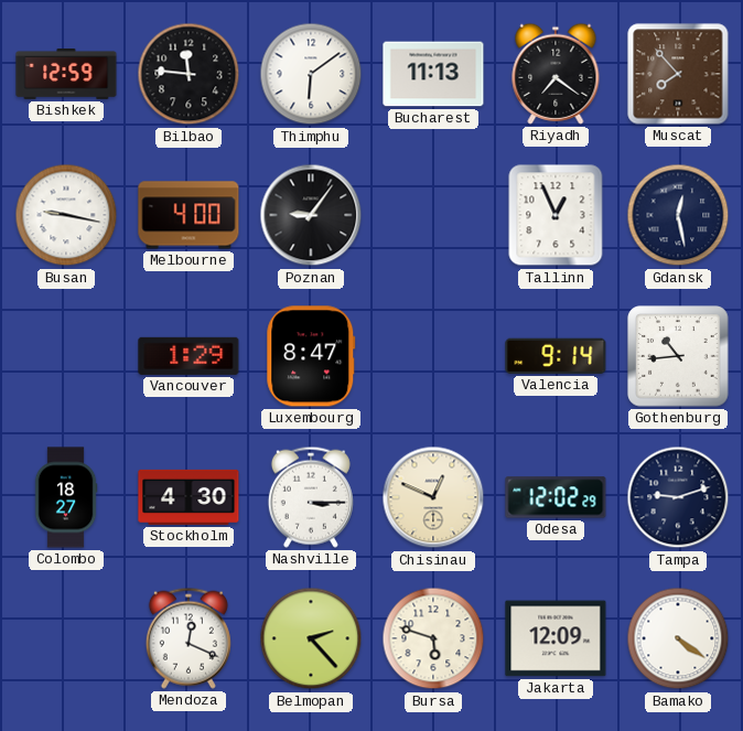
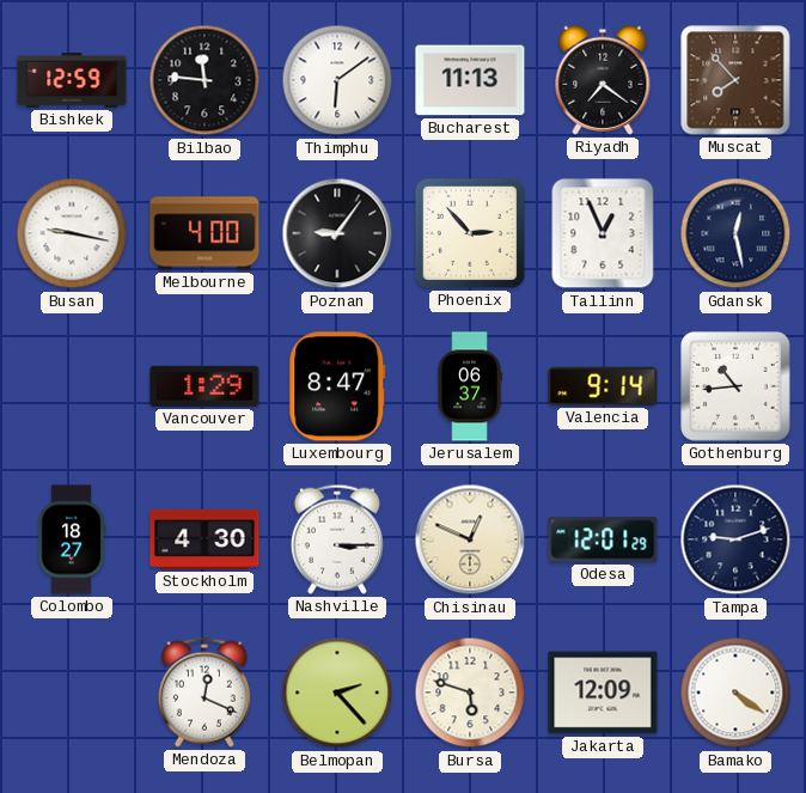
Phoenix: none -> 2:53 (470, 233)
Jerusalem: none -> 06:37 (470, 386)
Odesa: 12:02 -> 12:01 (603, 539)
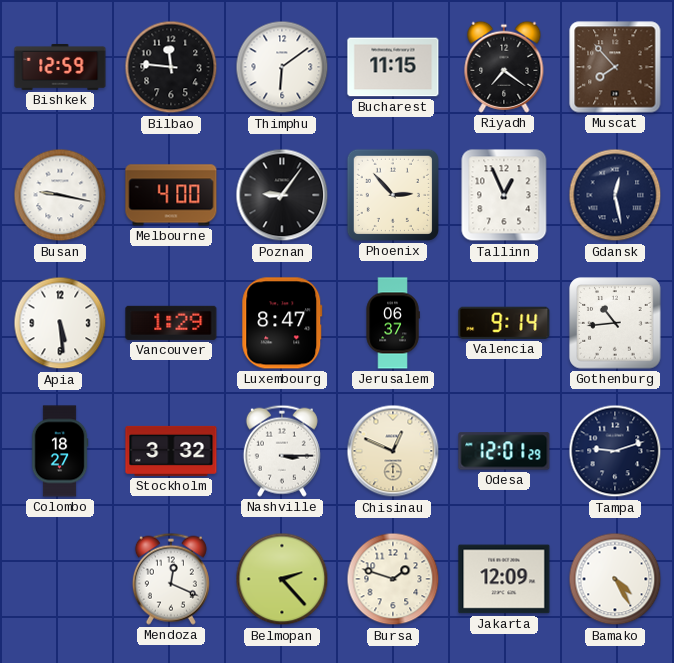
Bucharest: 11:13 -> 11:15 (393, 67)
Apia: none -> 5:29 (60, 323)
Stockholm: 4:30 -> 3:32 (171, 451)
Bursa: 5:48 -> 1:48 (393, 579)
Bamako: 4:21 -> 4:25 (615, 579)
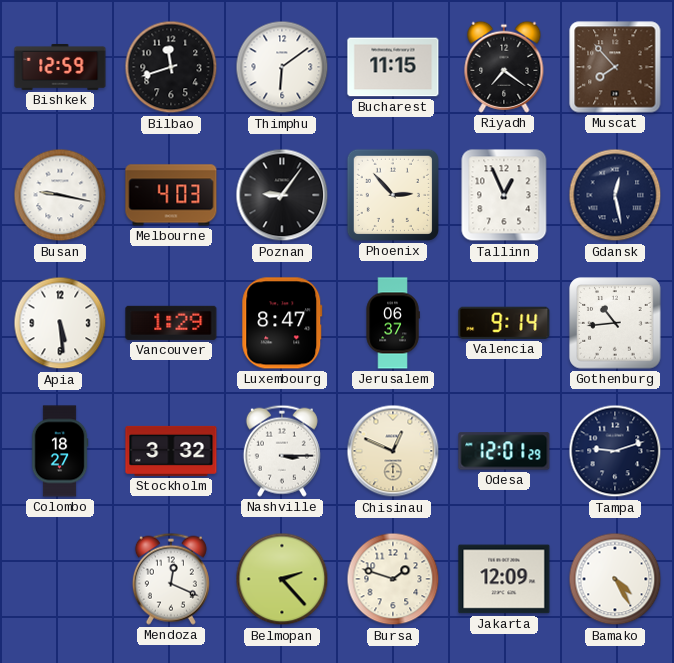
Bilbao: 11:46 -> 11:42 (171, 67)
Melbourne: 4:00 -> 4:03 (171, 195)
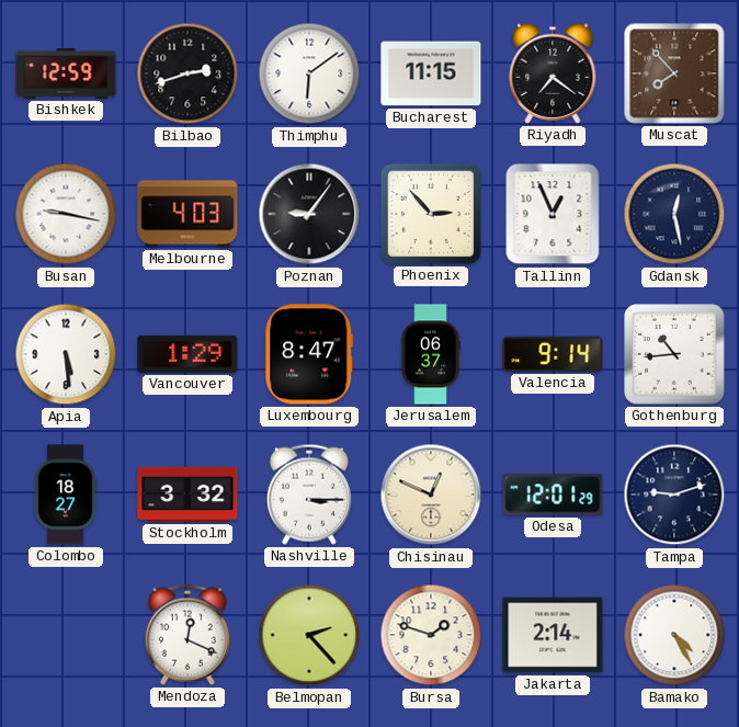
Bilbao: 11:42 -> 2:42 (187, 73)
Jakarta: 12:09 -> 2:14 (553, 635)
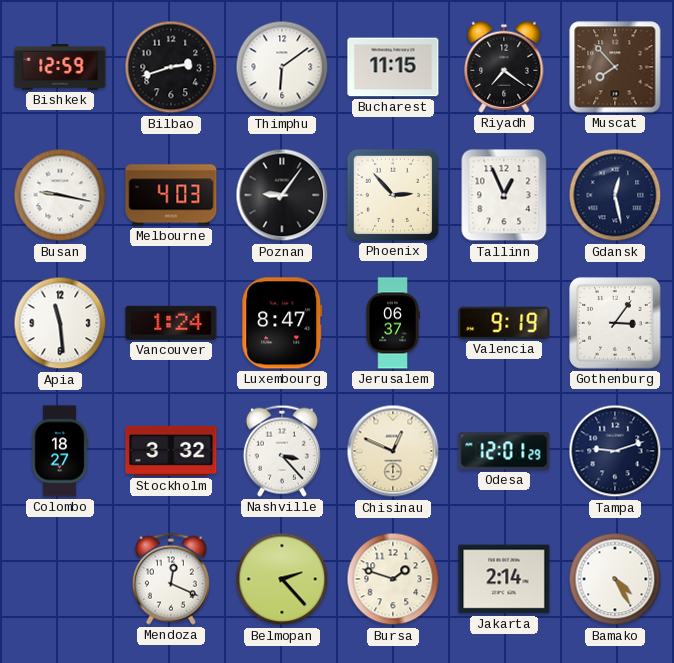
Apia: 5:29 -> 11:29 (60, 323)
Vancouver: 1:29 -> 1:24 (171, 323)
Valencia: 9:14 -> 9:19 (504, 323)
Gothenburg: 10:44 -> 3:06 (615, 323)
Nashville: 3:15 -> 3:23 (282, 451)
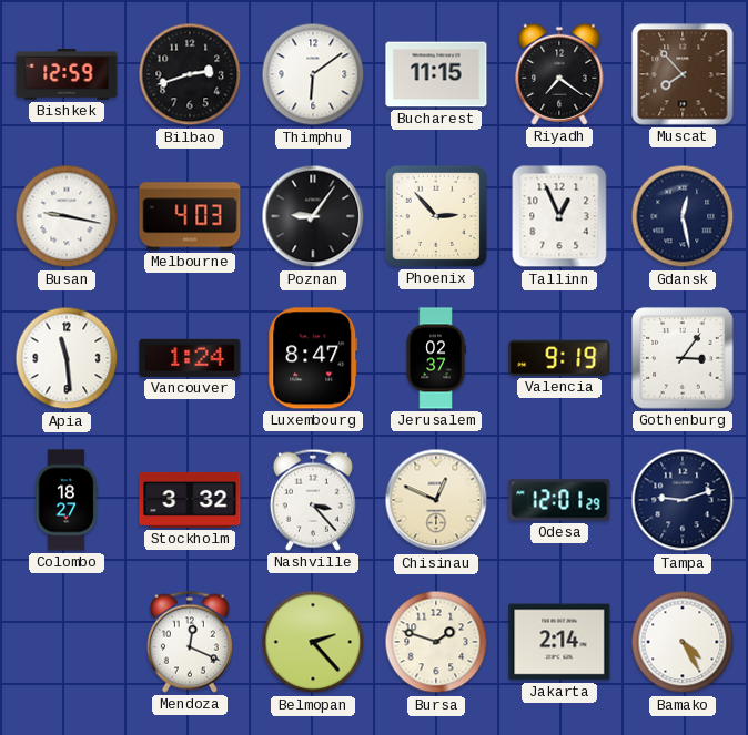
Jerusalem: 06:37 -> 02:37 (436, 358)
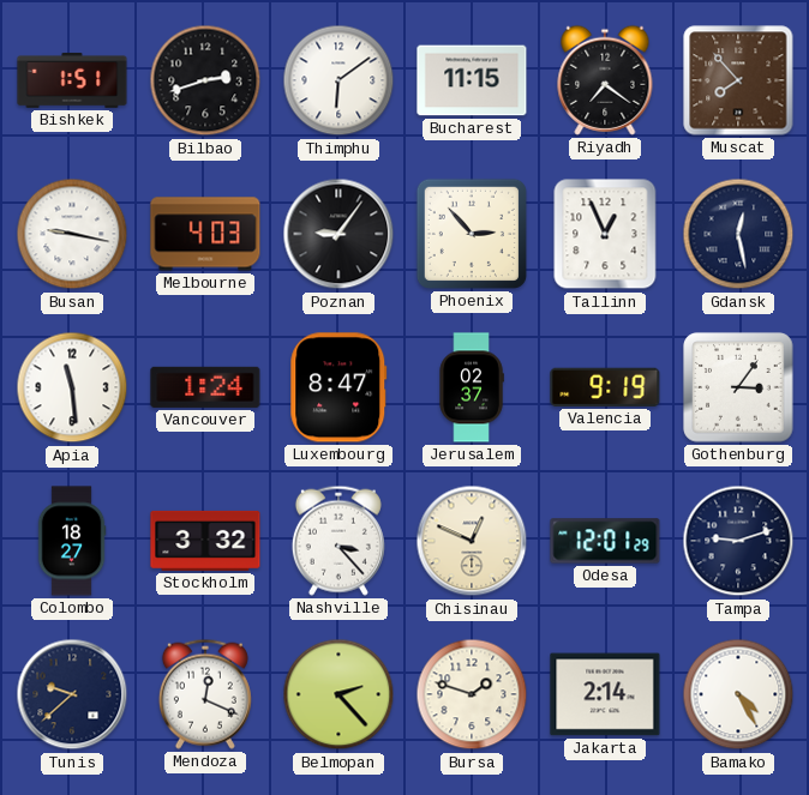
Bishkek: 12:59 -> 1:51 (72, 80)
Tunis: none -> 9:38 (72, 694)
